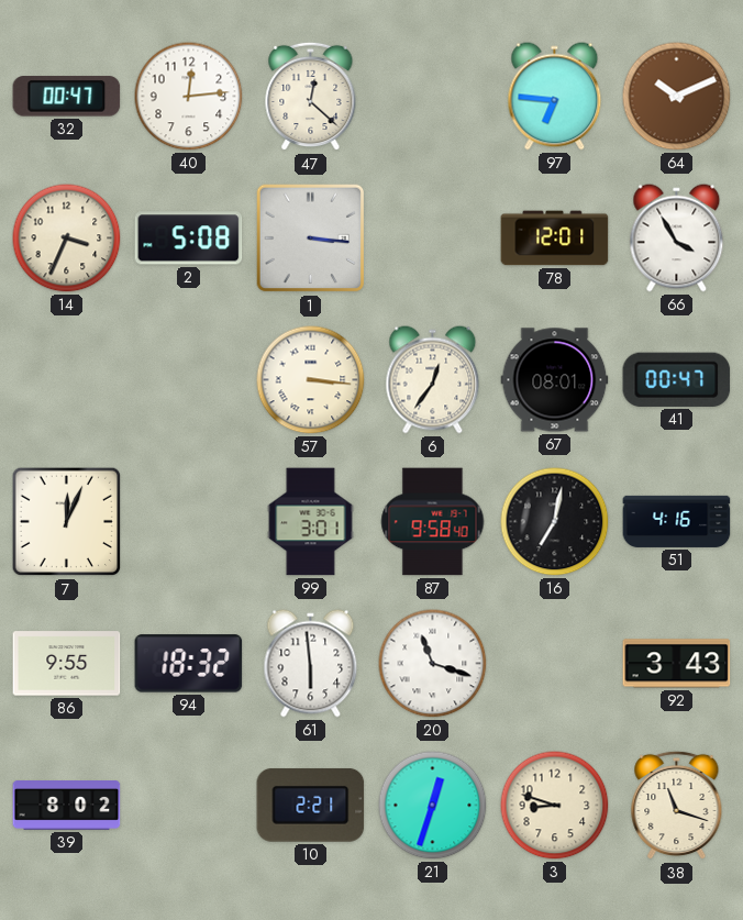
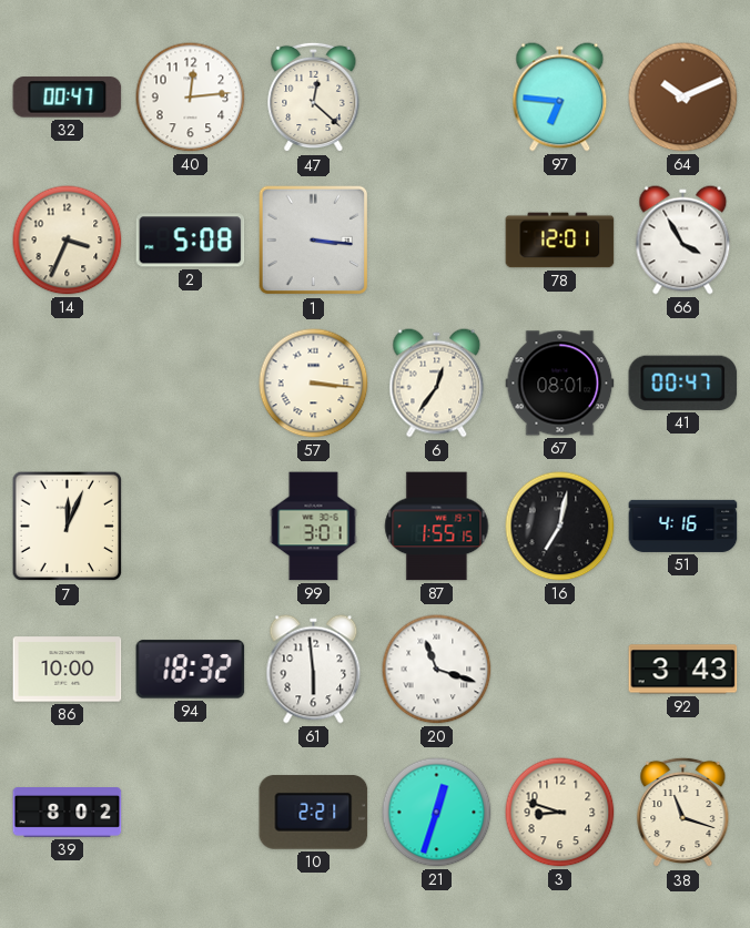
87: 9:58 -> 1:55 (437, 527)
86: 9:55 -> 10:00 (68, 670)
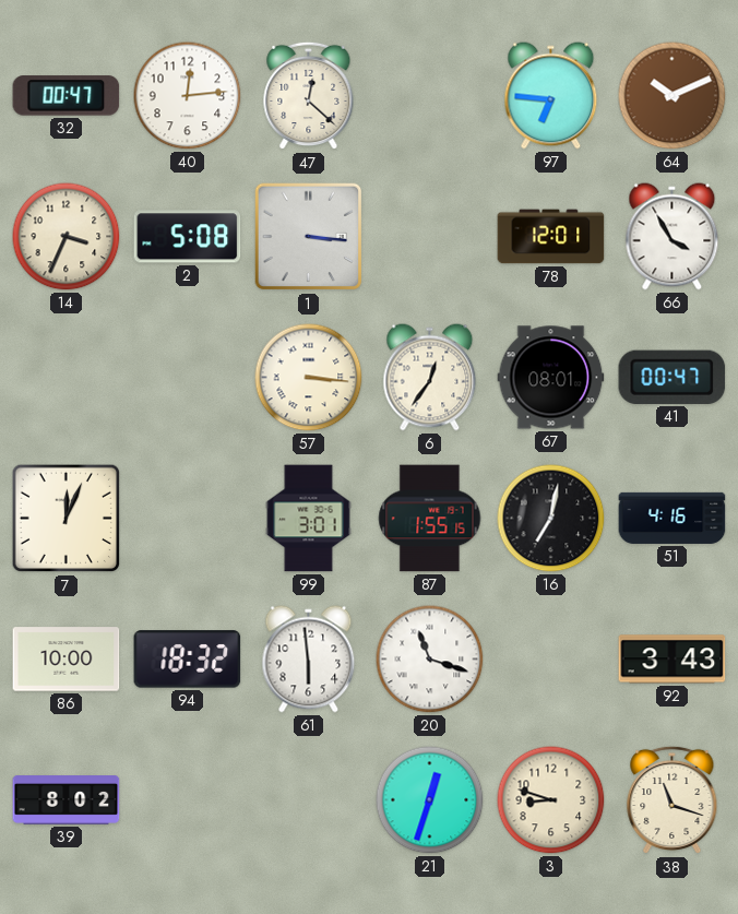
10: 2:21 -> none (314, 812)
